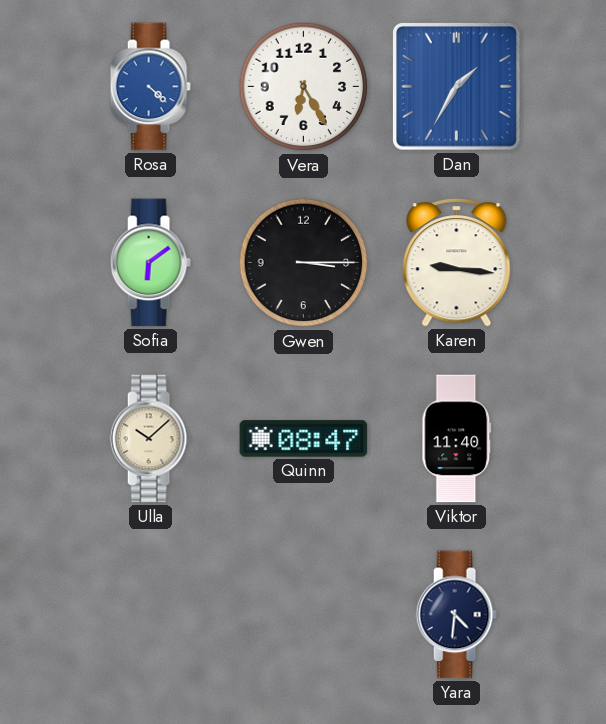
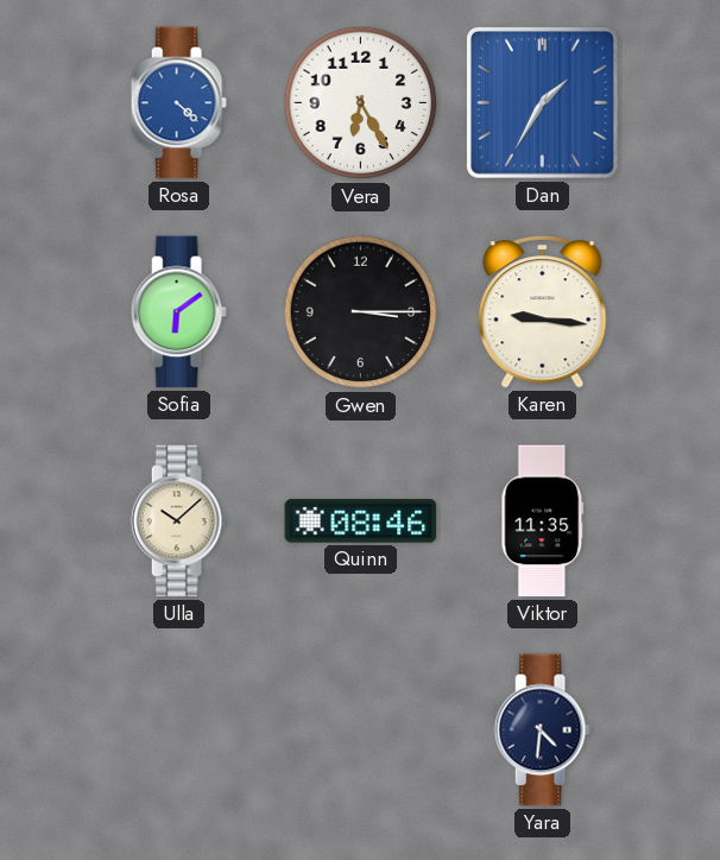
Quinn: 08:47 -> 08:46 (361, 521)
Viktor: 11:40 -> 11:35 (543, 521)
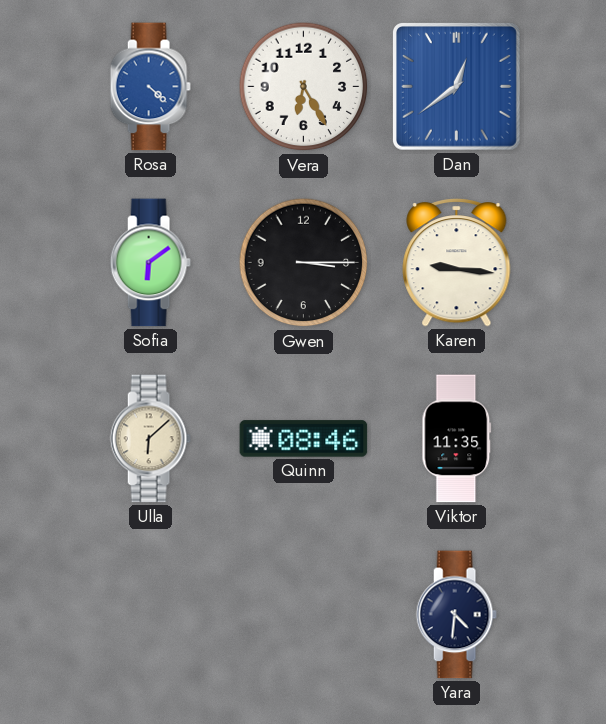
Dan: 1:35 -> 12:39 (457, 87)
Ulla: 10:08 -> 6:08 (150, 439)
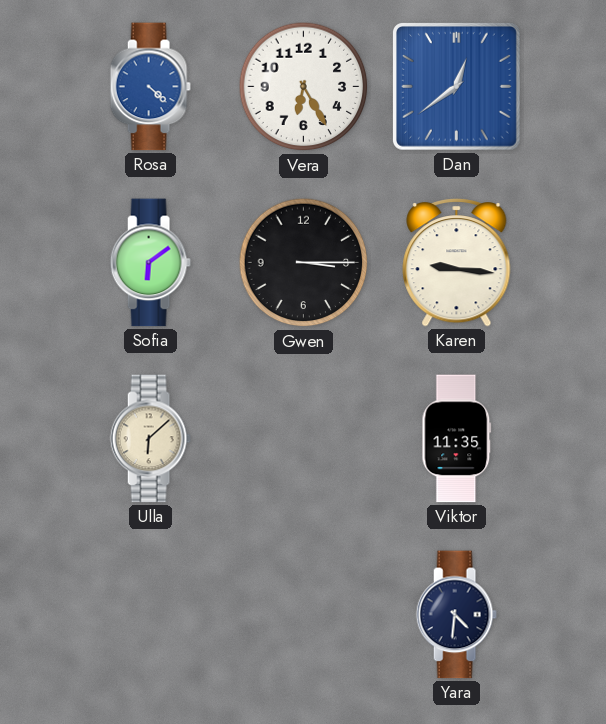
Quinn: 08:46 -> none (304, 439)
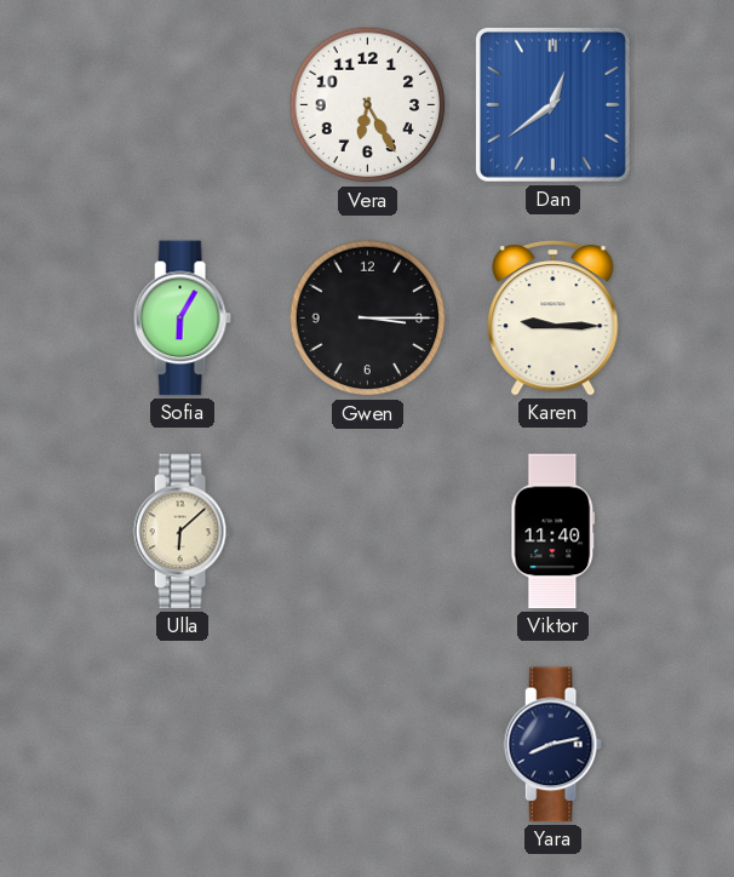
Rosa: 4:22 -> none (150, 87)
Sofia: 6:09 -> 6:05 (182, 319)
Karen: 9:16 -> 9:15 (554, 319)
Viktor: 11:35 -> 11:40 (554, 532)
Yara: 4:31 -> 8:13 (552, 745)
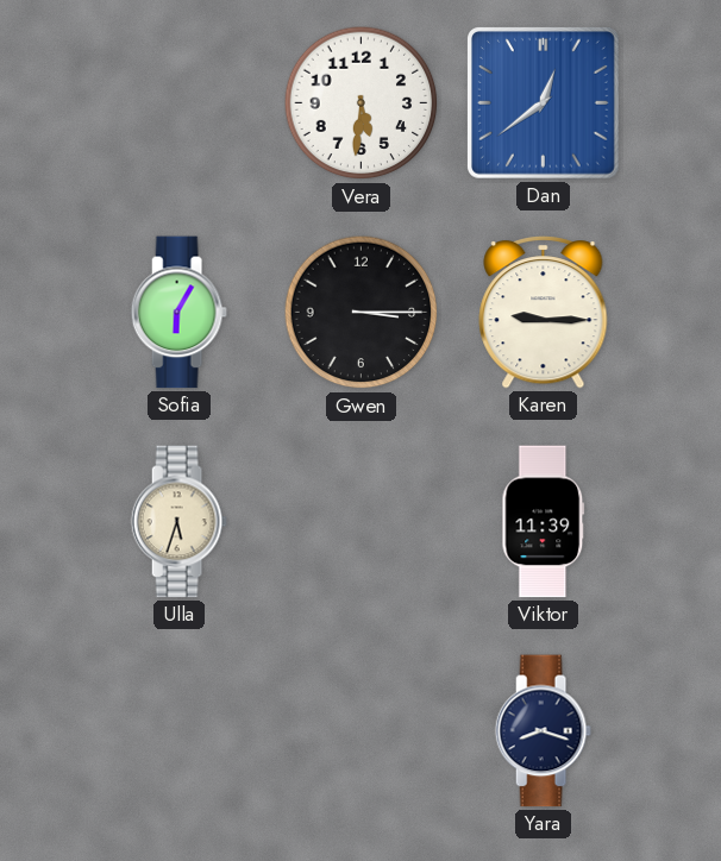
Vera: 6:25 -> 5:31 (362, 103)
Ulla: 6:08 -> 5:33 (178, 522)
Viktor: 11:40 -> 11:39 (544, 522)
Yara: 8:13 -> 8:18 (543, 731)
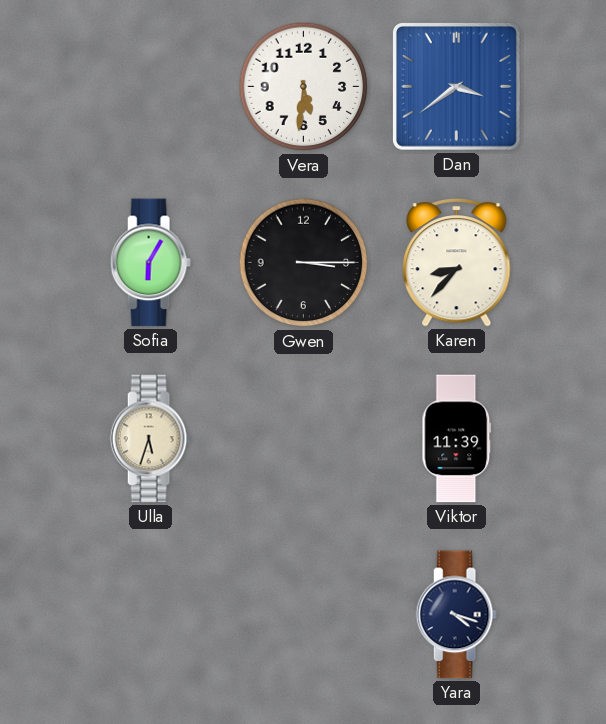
Dan: 12:39 -> 3:39 (457, 87)
Karen: 9:15 -> 8:37 (457, 263)
Yara: 8:18 -> 4:18 (456, 615)
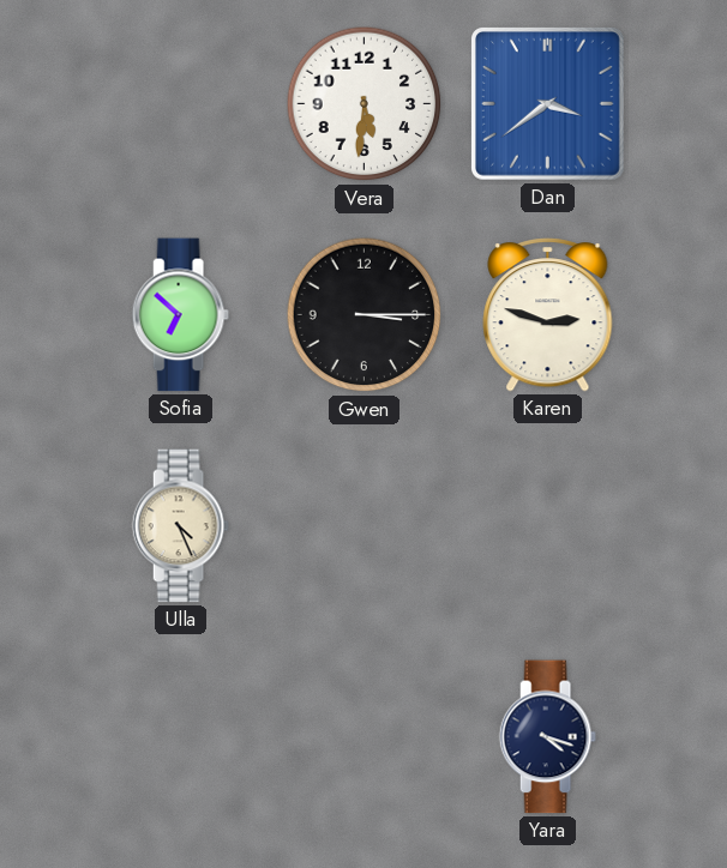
Sofia: 6:05 -> 6:52 (180, 315)
Karen: 8:37 -> 2:48 (548, 315)
Ulla: 5:33 -> 4:26 (180, 526)
Viktor: 11:39 -> none (457, 439)
